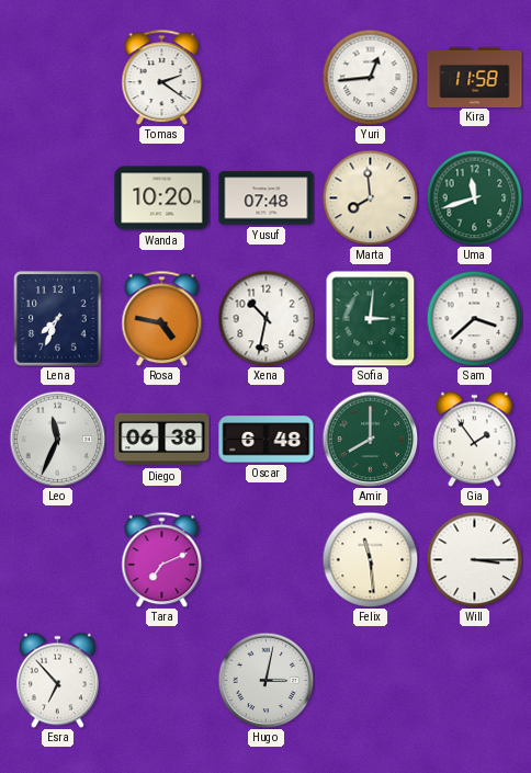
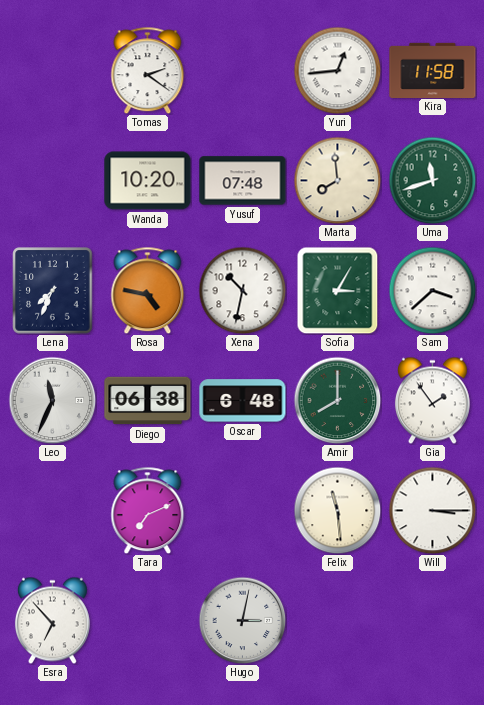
Sofia: 3:01 -> 3:05 (338, 290)
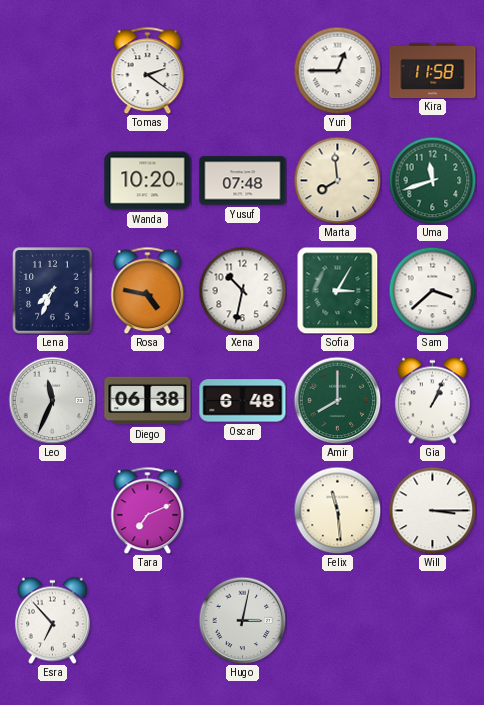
Yuri: 12:44 -> 12:45 (337, 70)
Gia: 1:54 -> 1:04 (432, 400)
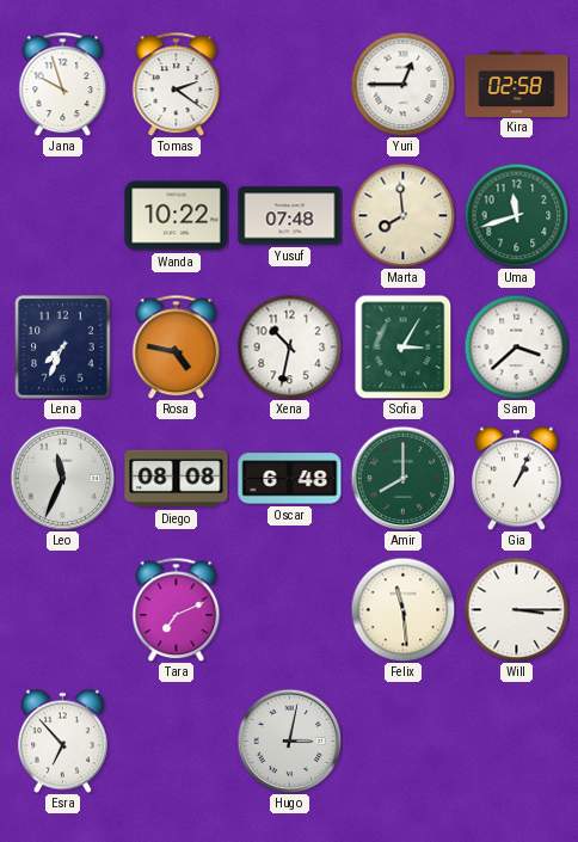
Jana: none -> 9:57 (63, 84)
Kira: 11:58 -> 02:58 (517, 84)
Wanda: 10:20 -> 10:22 (177, 216)
Diego: 06:38 -> 08:08 (177, 479)
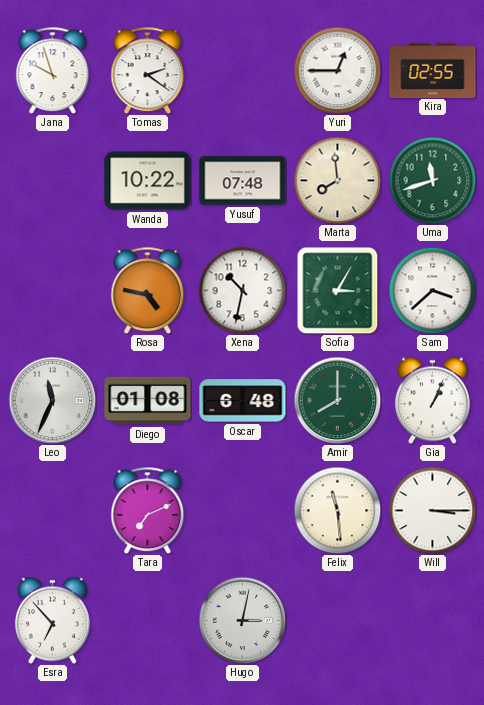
Kira: 02:58 -> 02:55 (433, 70)
Lena: 7:34 -> none (63, 348)
Diego: 08:08 -> 01:08 (148, 401)
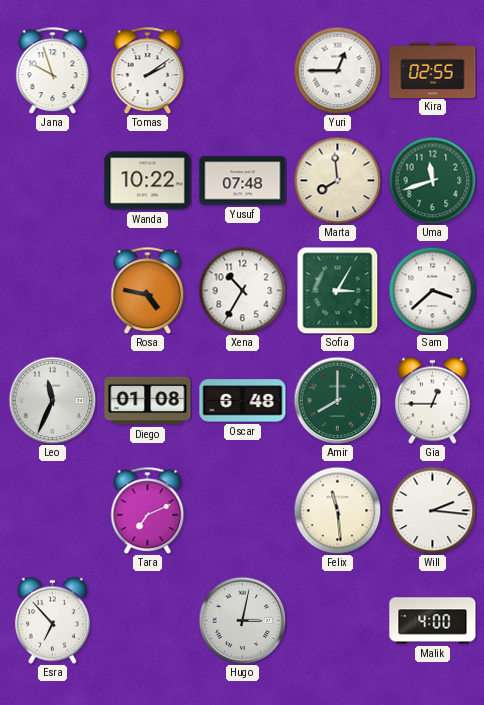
Tomas: 2:21 -> 2:09 (148, 70)
Xena: 10:32 -> 10:35 (242, 290)
Gia: 1:04 -> 12:45 (432, 400)
Will: 3:15 -> 2:16 (432, 510)
Malik: none -> 4:00 (433, 621)
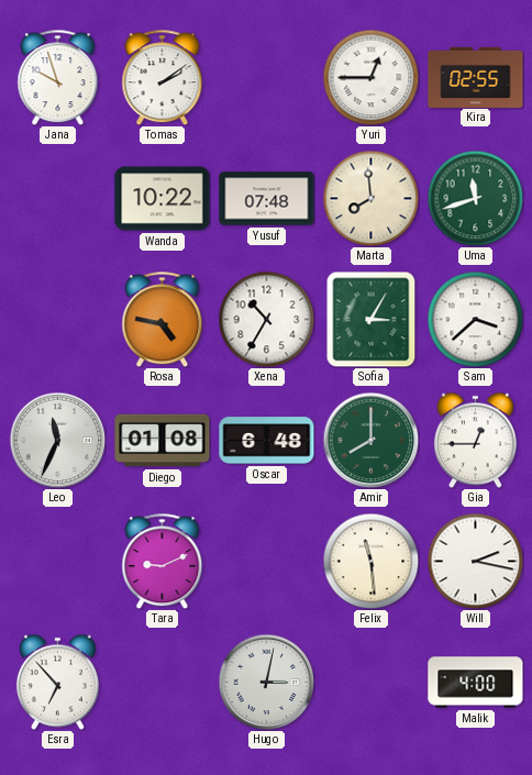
Tara: 7:11 -> 9:11 (163, 561)
Will: 2:16 -> 2:17 (475, 561)
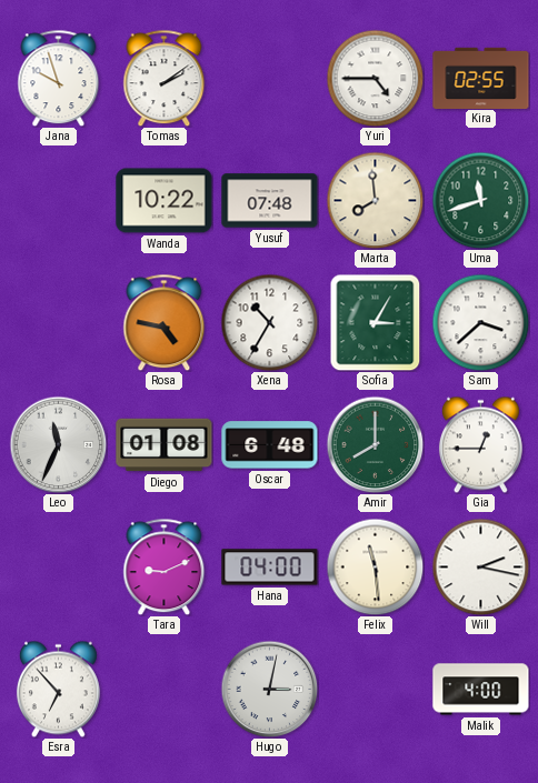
Yuri: 12:45 -> 4:45 (375, 78)
Hana: none -> 04:00 (270, 568)
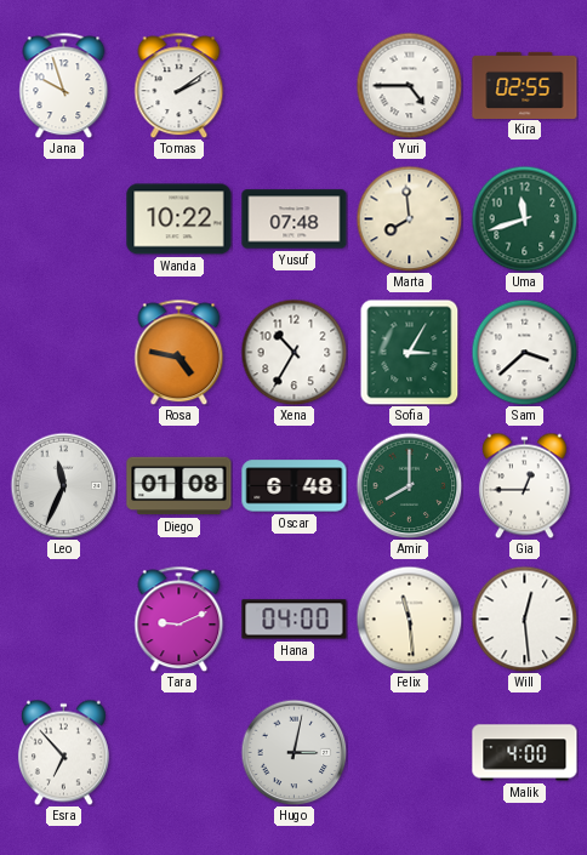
Will: 2:17 -> 12:29 (524, 619)
